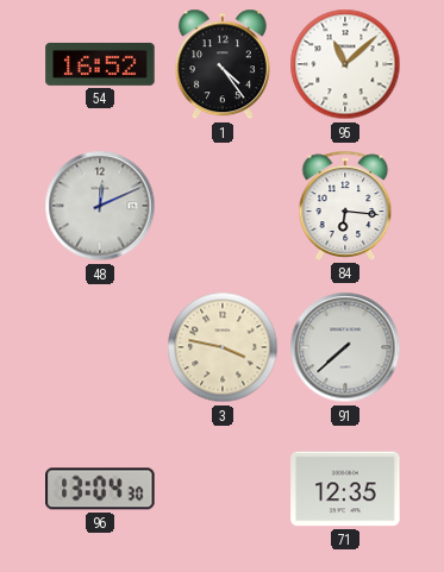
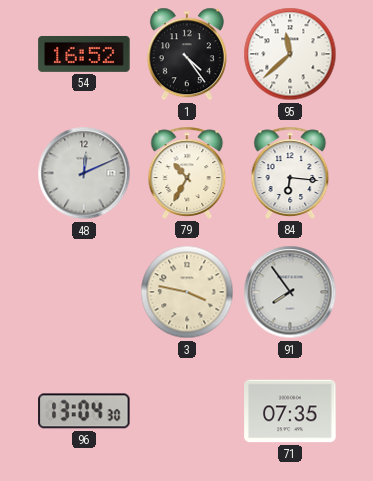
95: 11:08 -> 11:38 (290, 54)
79: none -> 10:35 (187, 173)
91: 7:38 -> 7:54 (290, 292)
71: 12:35 -> 07:35 (290, 411)
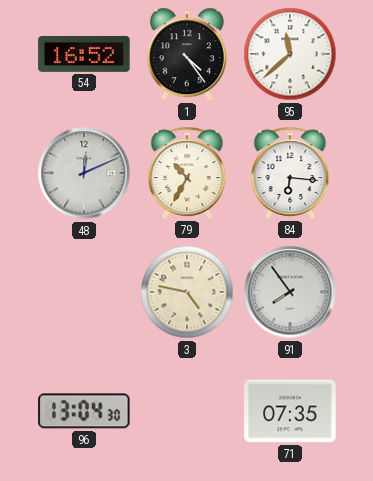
3: 3:47 -> 4:47 (187, 292)
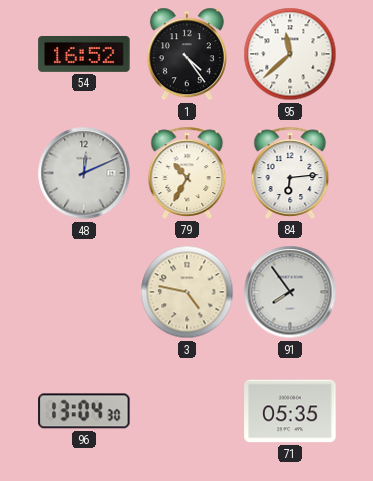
84: 6:16 -> 6:14 (290, 173)
71: 07:35 -> 05:35 (290, 411)
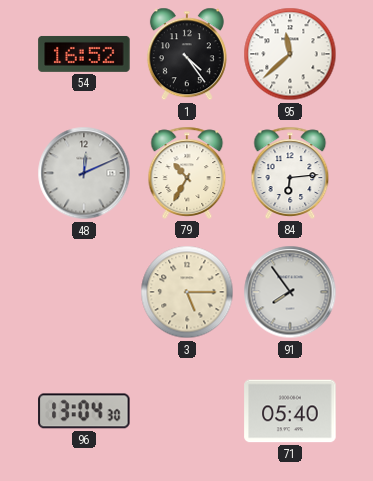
3: 4:47 -> 5:15 (187, 292)
71: 05:35 -> 05:40 (290, 411)
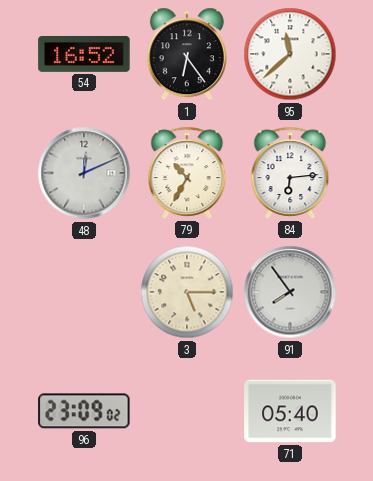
1: 4:24 -> 6:24 (187, 54)
96: 13:04 -> 23:09 (84, 411)
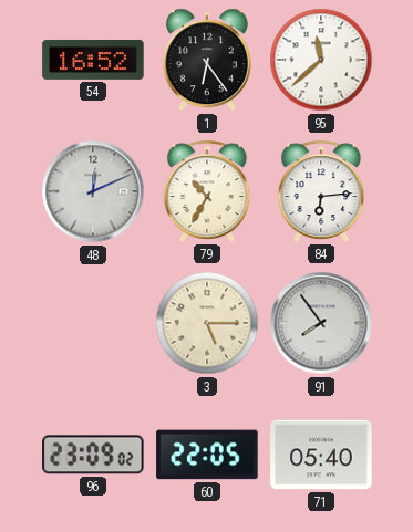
60: none -> 22:05 (207, 455)
